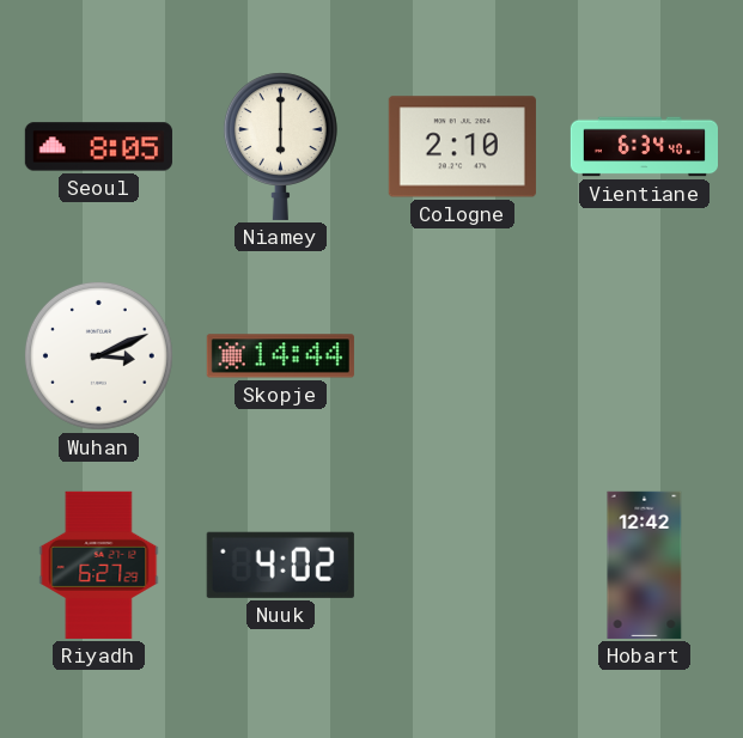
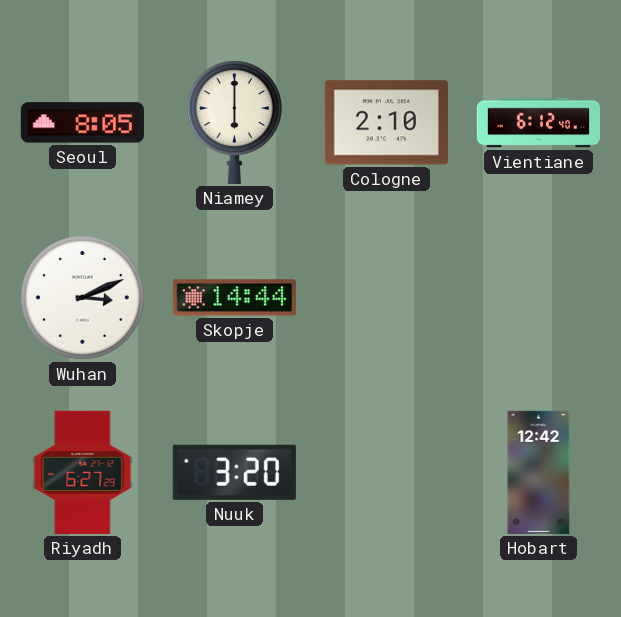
Vientiane: 6:34 -> 6:12 (538, 123)
Nuuk: 4:02 -> 3:20 (234, 472)
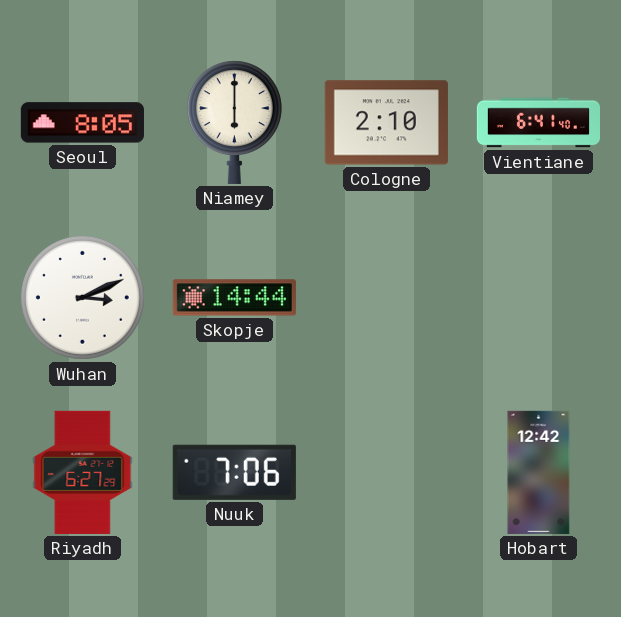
Vientiane: 6:12 -> 6:41 (538, 123)
Nuuk: 3:20 -> 7:06 (234, 472)
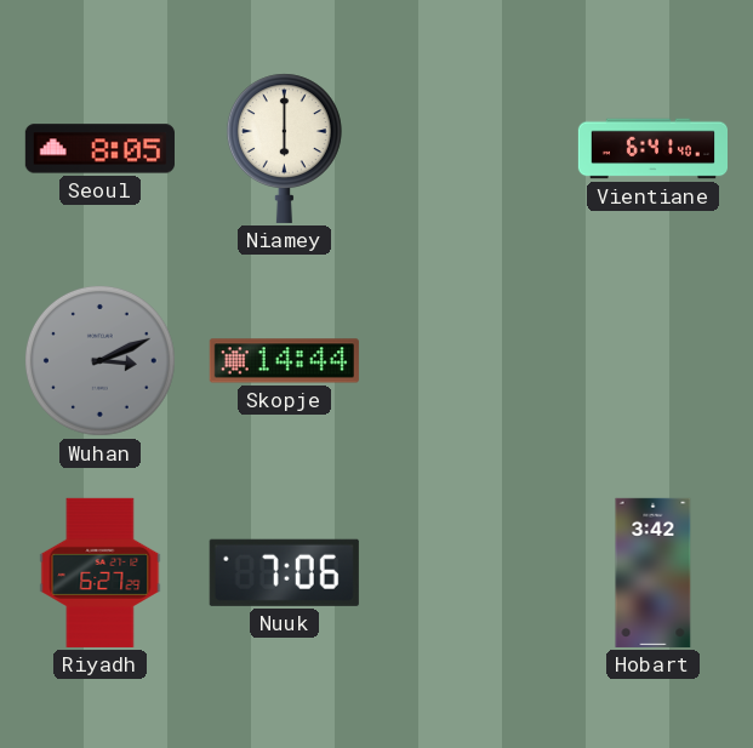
Cologne: 2:10 -> none (386, 123)
Wuhan dial: white -> grey (99, 360)
Hobart: 12:42 -> 3:42 (654, 572)
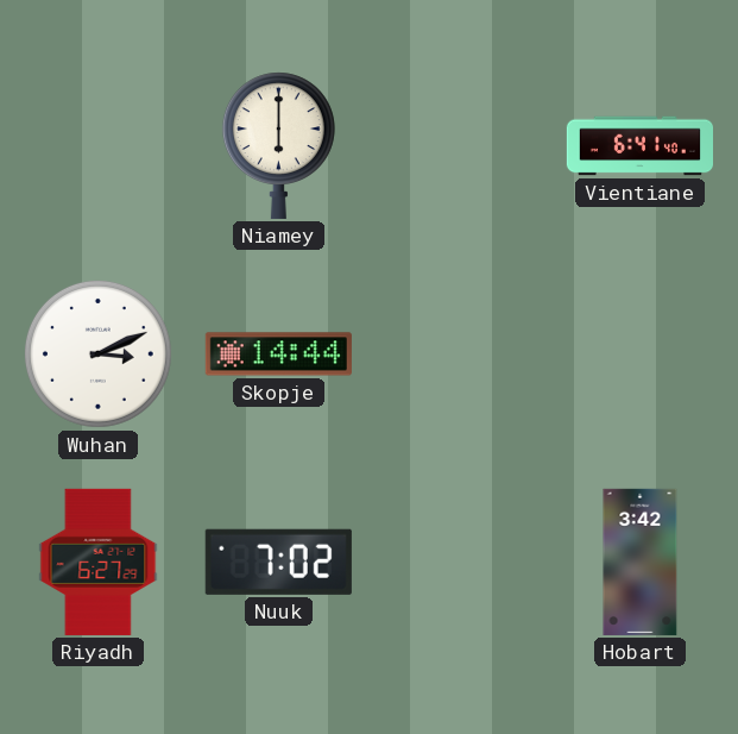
Seoul: 8:05 -> none (99, 149)
Wuhan dial: grey -> white (97, 353)
Nuuk: 7:06 -> 7:02 (278, 562)
